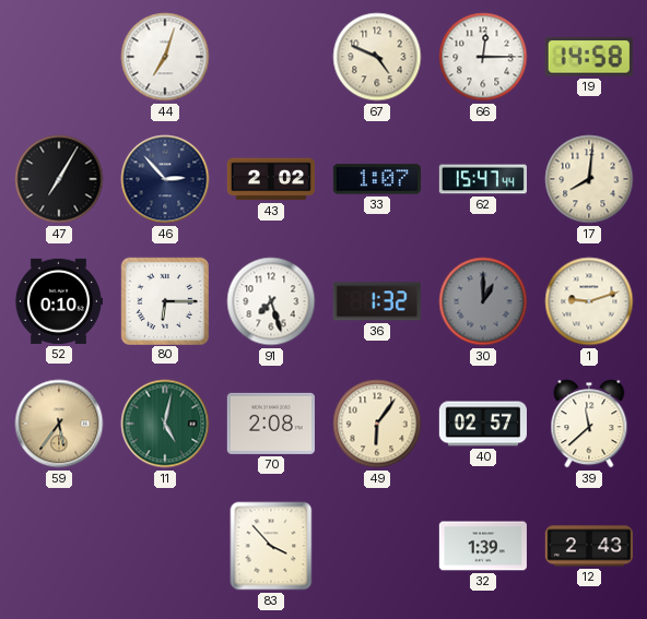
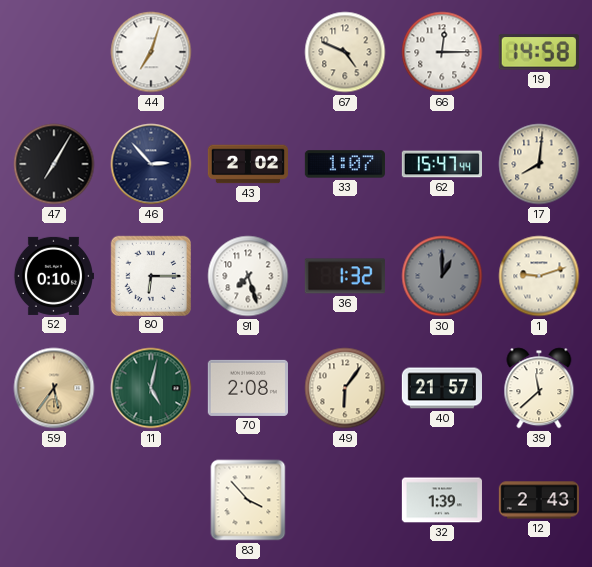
40: 02:57 -> 21:57 (441, 388)
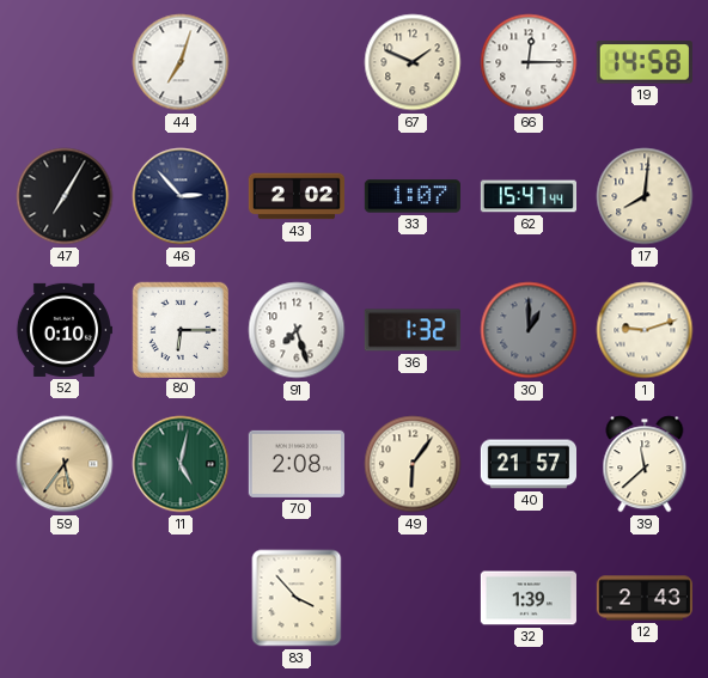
67: 4:49 -> 1:49 (413, 62)
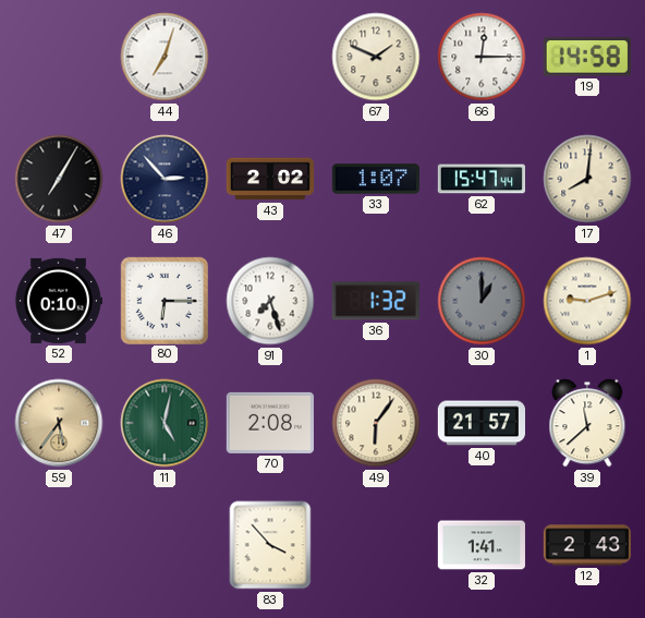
32: 1:39 -> 1:41 (482, 545)
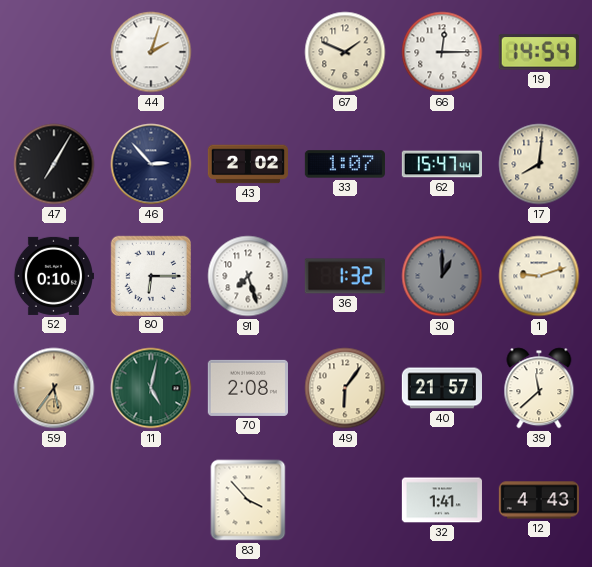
44: 7:03 -> 2:03 (151, 52)
19: 14:58 -> 14:54 (539, 52)
12: 2:43 -> 4:43 (538, 500)
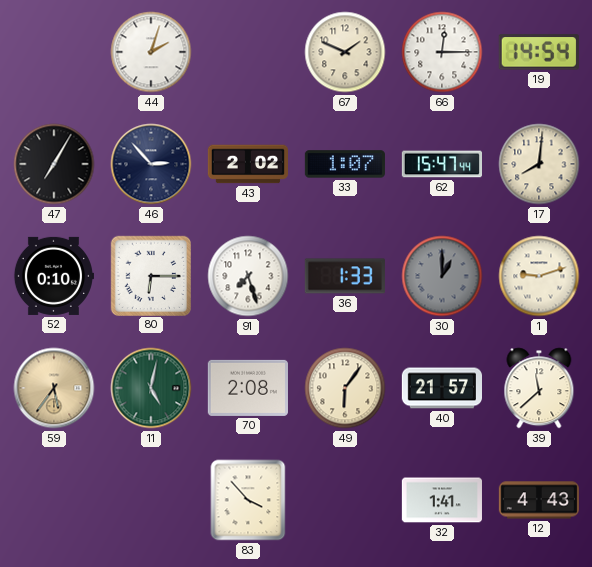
36: 1:32 -> 1:33 (345, 276)
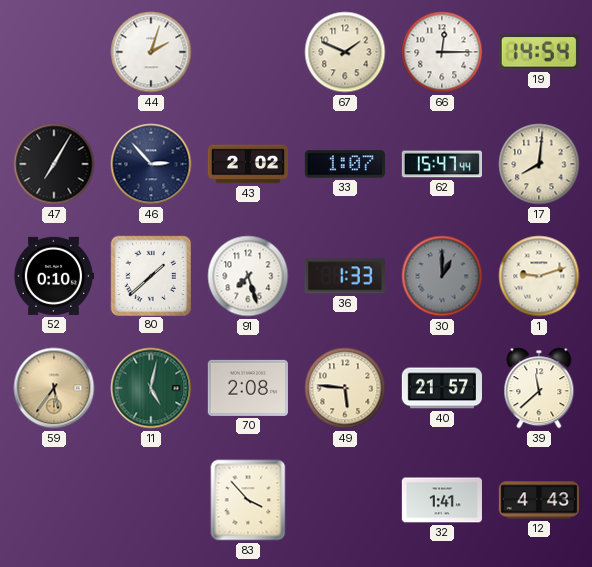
80: 6:15 -> 1:38 (150, 275)
49: 6:06 -> 5:46 (345, 388)
